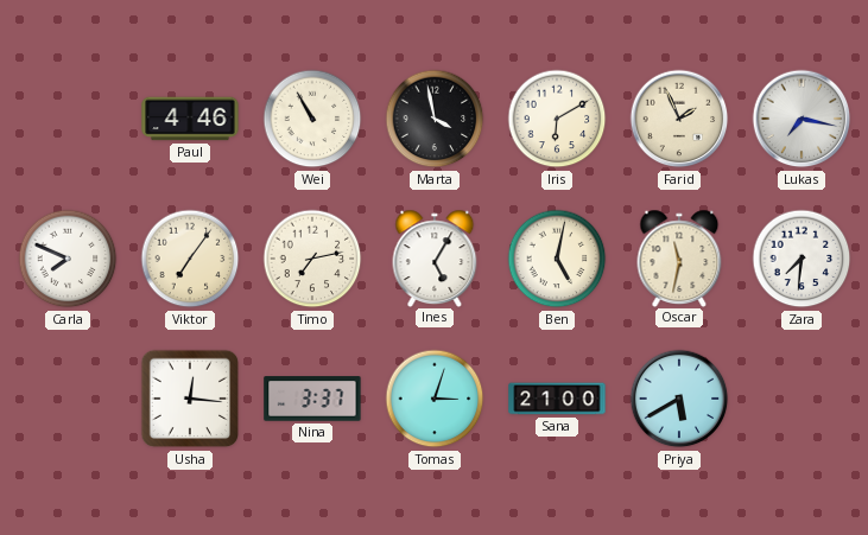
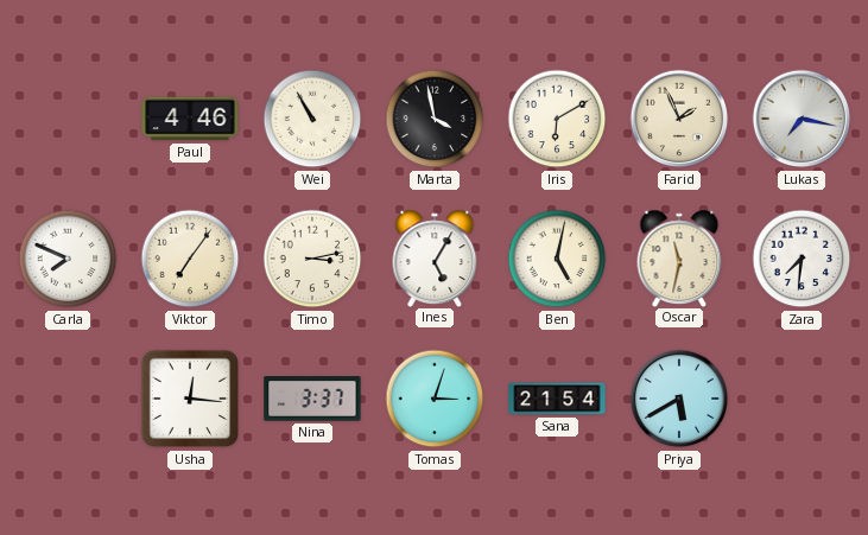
Timo: 7:13 -> 3:13 (312, 259)
Sana: 21:00 -> 21:54 (557, 399)
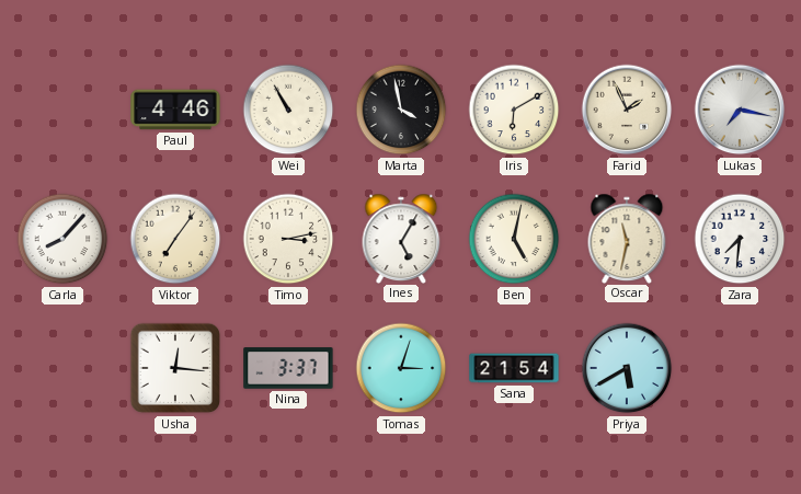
Carla: 7:49 -> 8:07 (62, 239)
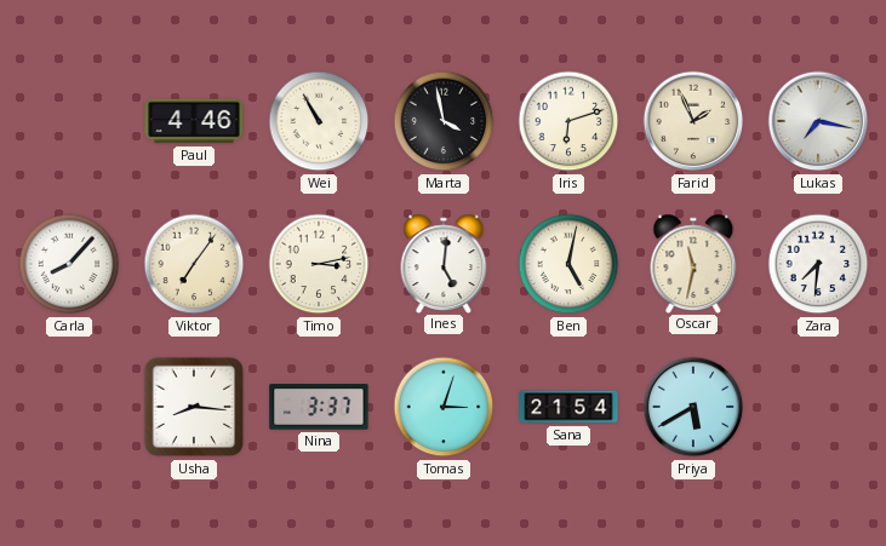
Iris: 6:10 -> 6:12 (568, 121)
Ines: 5:05 -> 5:01 (444, 263)
Usha: 12:16 -> 8:16 (194, 407)
